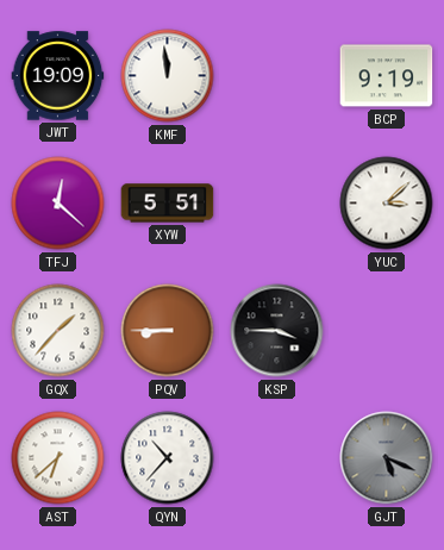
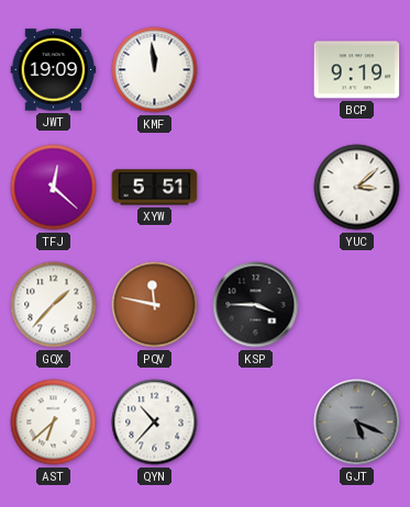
PQV: 8:45 -> 11:47 (155, 305)
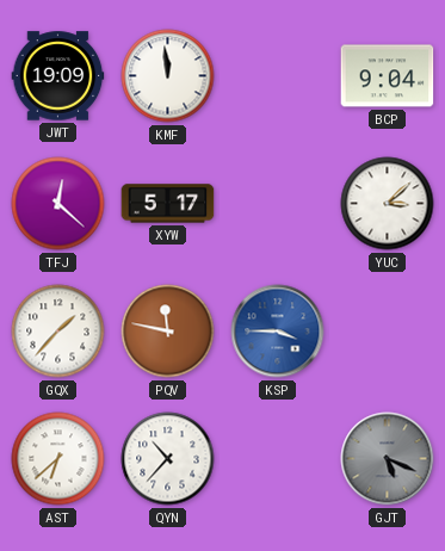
BCP: 9:19 -> 9:04 (388, 76)
XYW: 5:51 -> 5:17 (168, 204)
KSP dial: black -> blue (278, 332)
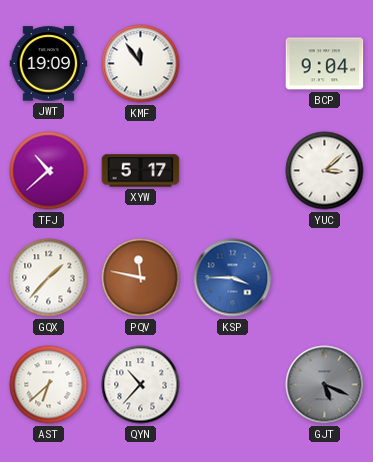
KMF: 11:59 -> 11:54 (141, 64)
TFJ: 12:22 -> 10:38 (49, 171)
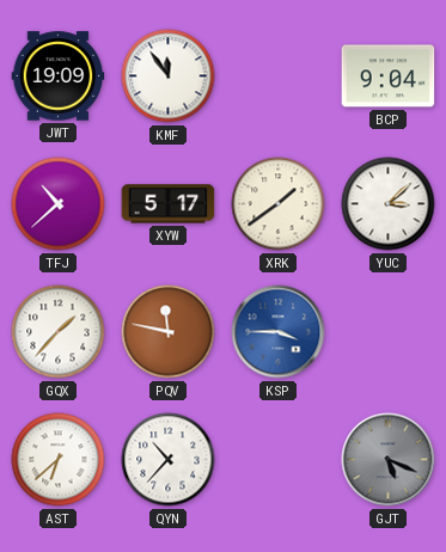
XRK: none -> 1:39 (279, 204)
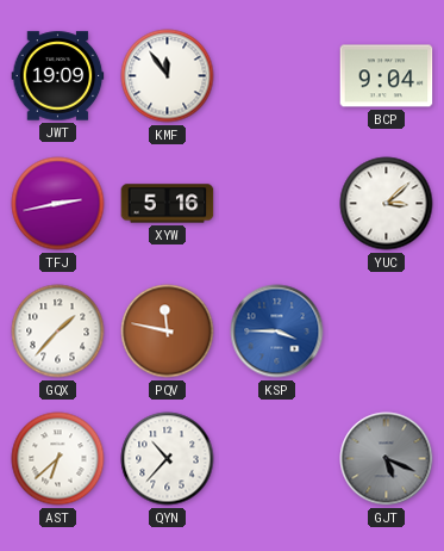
TFJ: 10:38 -> 2:43 (58, 204)
XYW: 5:17 -> 5:16 (168, 204)
XRK: 1:39 -> none (279, 204)
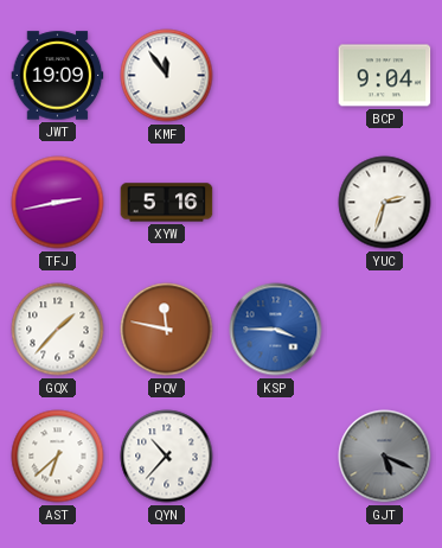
YUC: 3:08 -> 2:33 (385, 203)
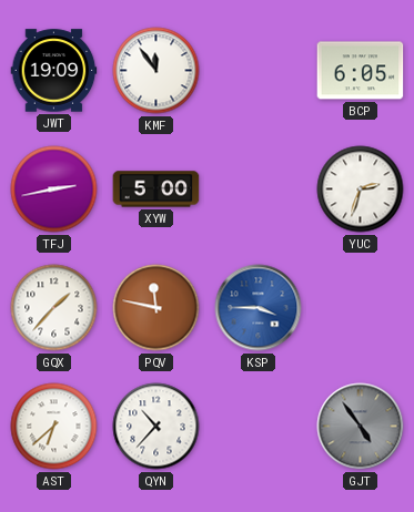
BCP: 9:04 -> 6:05 (361, 71)
XYW: 5:16 -> 5:00 (156, 190)
GJT: 5:19 -> 4:54 (361, 427)
